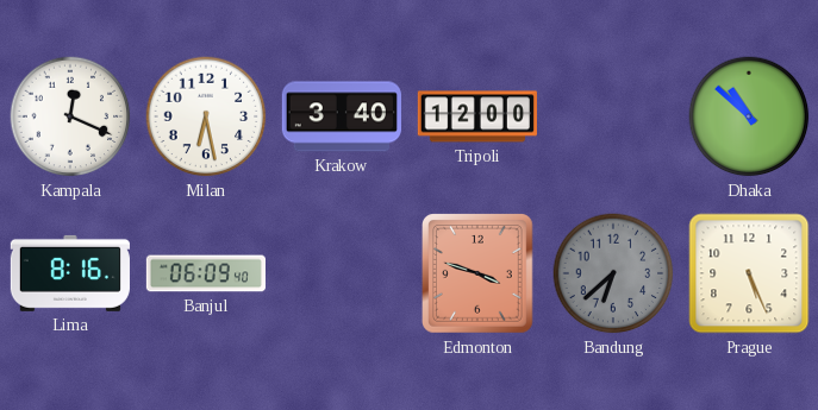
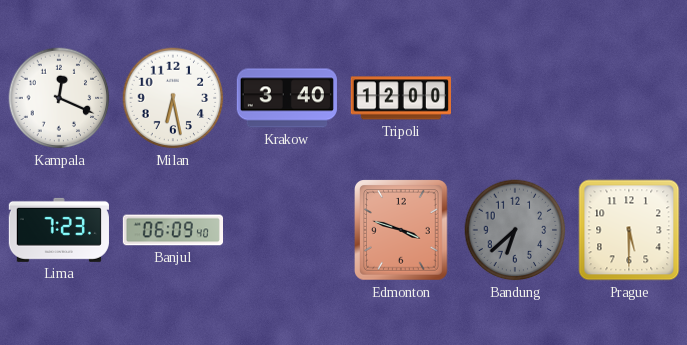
Dhaka: 10:52 -> none (749, 116)
Lima: 8:16 -> 7:23 (59, 230)
Prague: 5:26 -> 5:30 (629, 230)
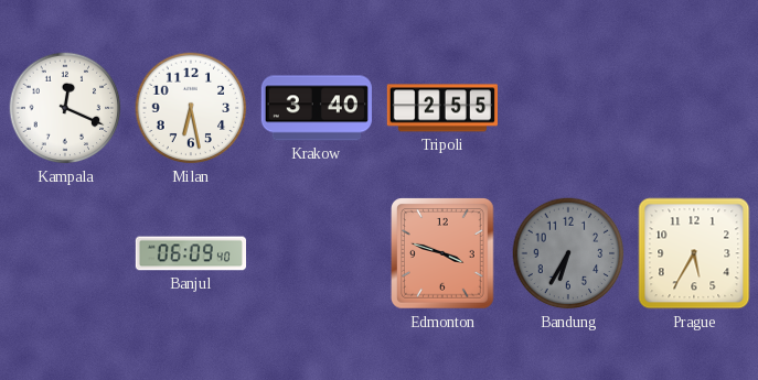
Tripoli: 12:00 -> 2:55 (442, 108)
Lima: 7:23 -> none (59, 230)
Bandung: 6:38 -> 6:35 (568, 253)
Prague: 5:30 -> 5:35 (694, 253)
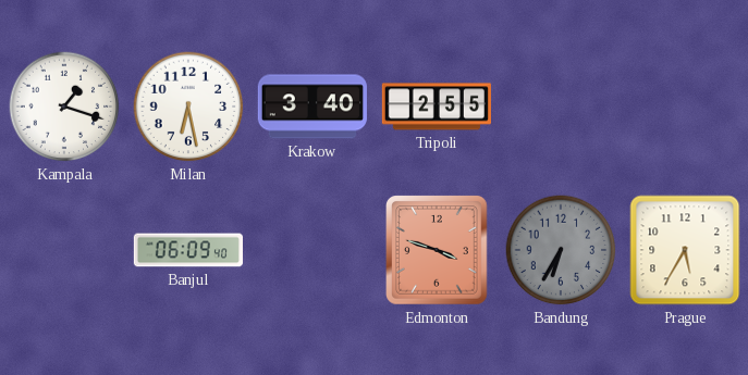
Kampala: 12:19 -> 1:18 (64, 107)
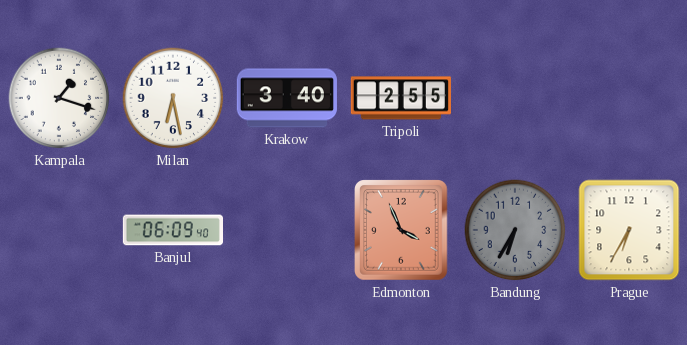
Edmonton: 3:48 -> 3:56 (402, 231)
Prague: 5:35 -> 6:35 (629, 230)
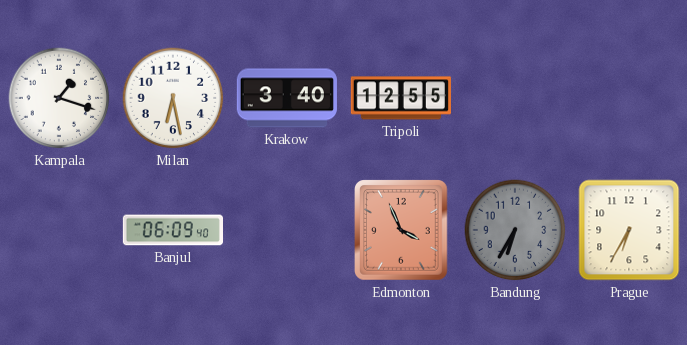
Tripoli: 2:55 -> 12:55 (401, 98)
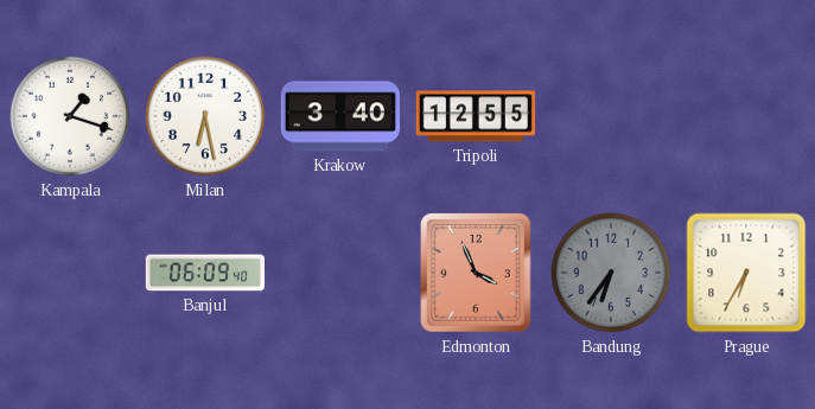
Bandung: 6:35 -> 6:36 (611, 273)
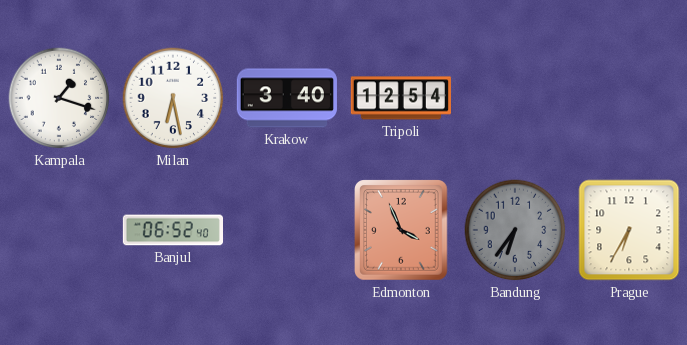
Tripoli: 12:55 -> 12:54 (401, 98)
Banjul: 06:09 -> 06:52 (172, 230)
